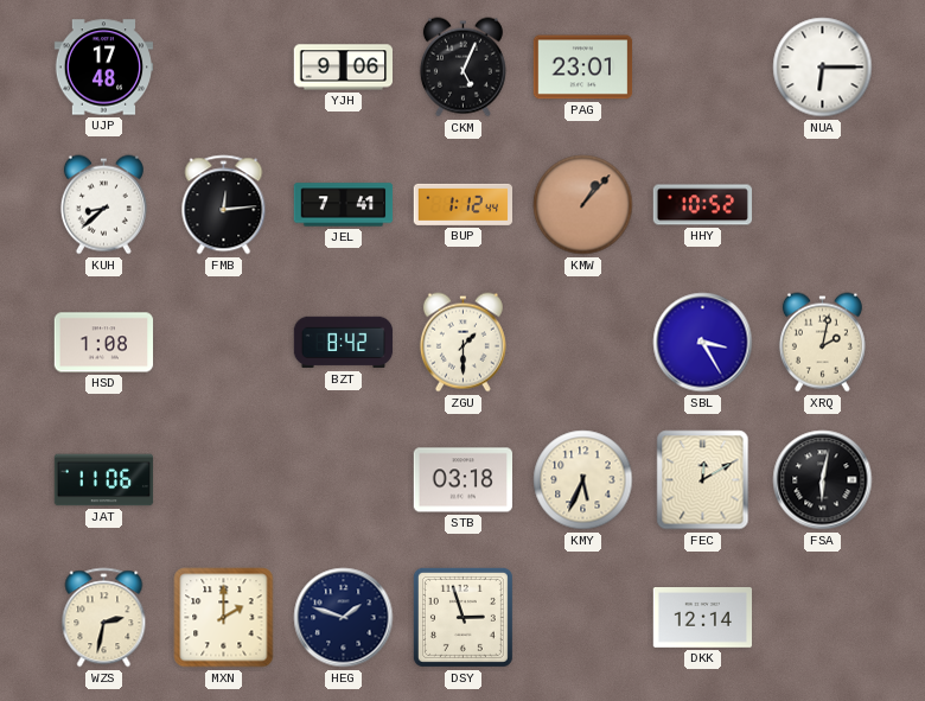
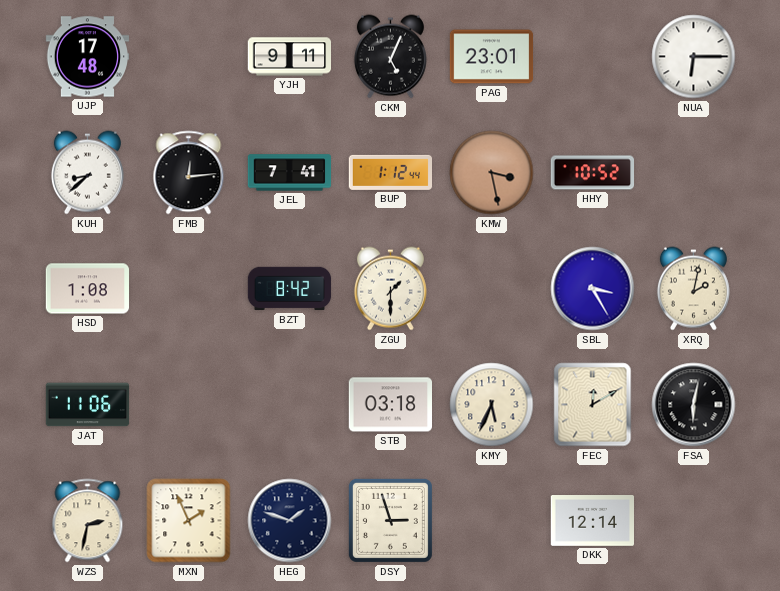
YJH: 9:06 -> 9:11 (289, 57)
KMW: 1:07 -> 3:28 (492, 173)
MXN: 2:00 -> 1:56 (189, 521)
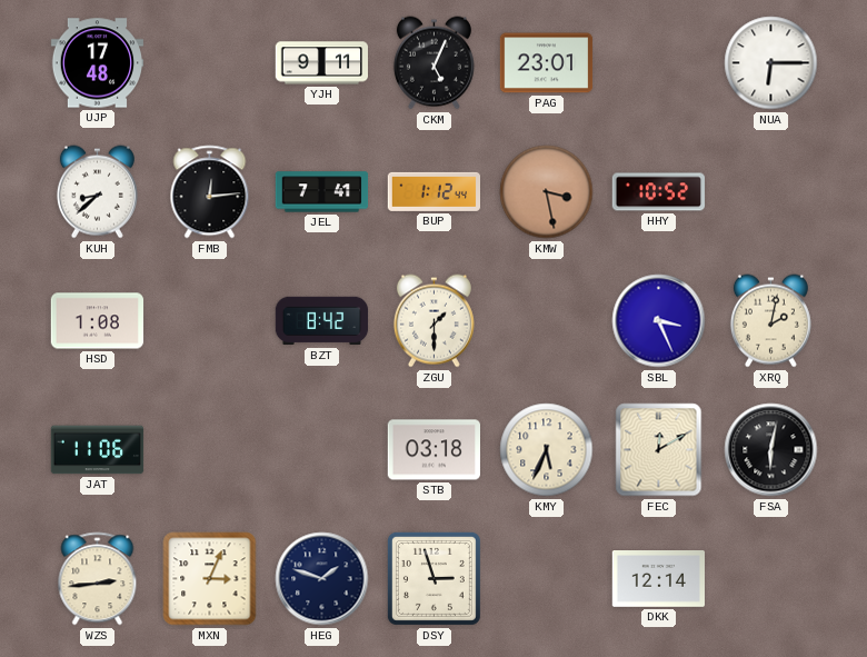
SBL: 3:25 -> 3:26 (659, 321)
WZS: 2:32 -> 2:44 (98, 579)
MXN: 1:56 -> 3:04 (210, 579)
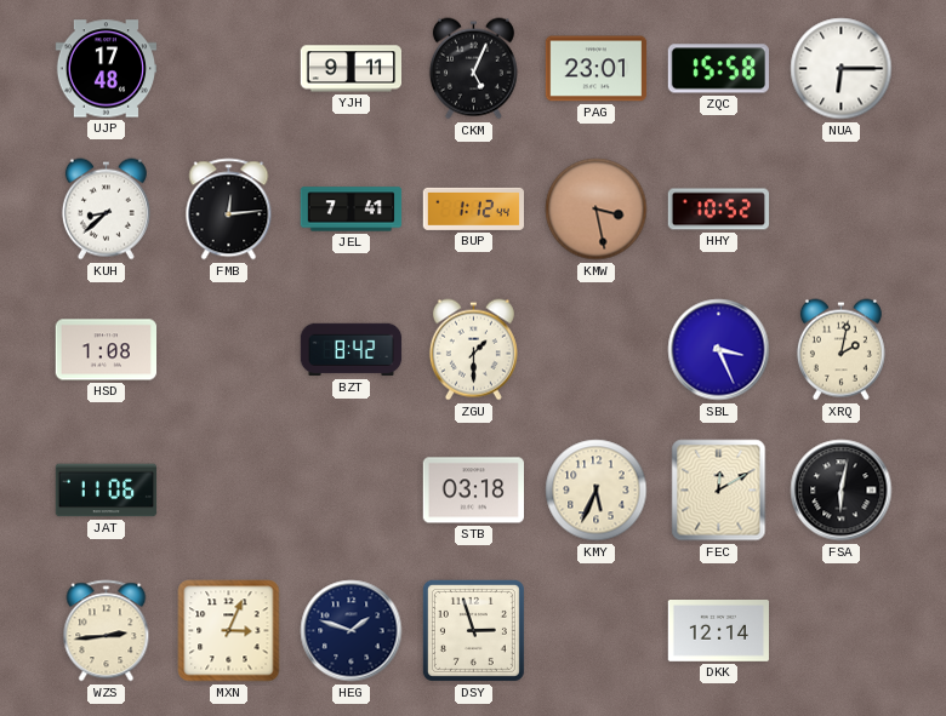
ZQC: none -> 15:58 (718, 69)
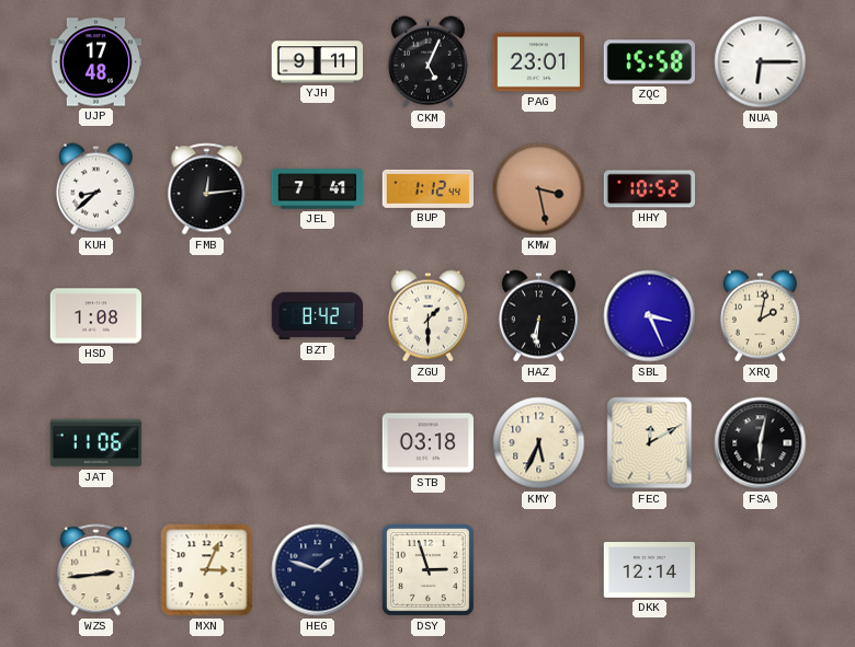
HAZ: none -> 6:31 (538, 316)
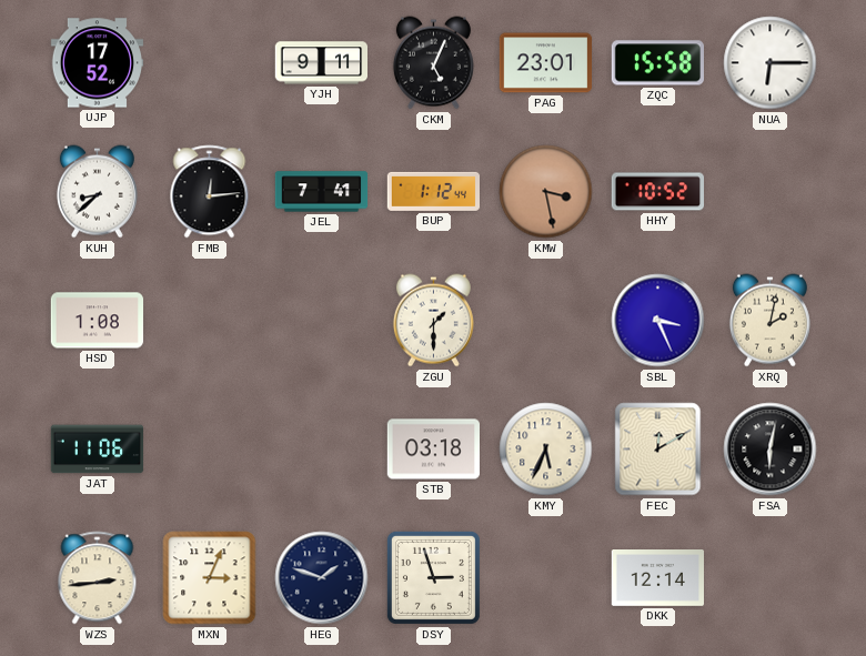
UJP: 17:48 -> 17:52 (98, 63)
BZT: 8:42 -> none (318, 316)
HAZ: 6:31 -> none (538, 316)
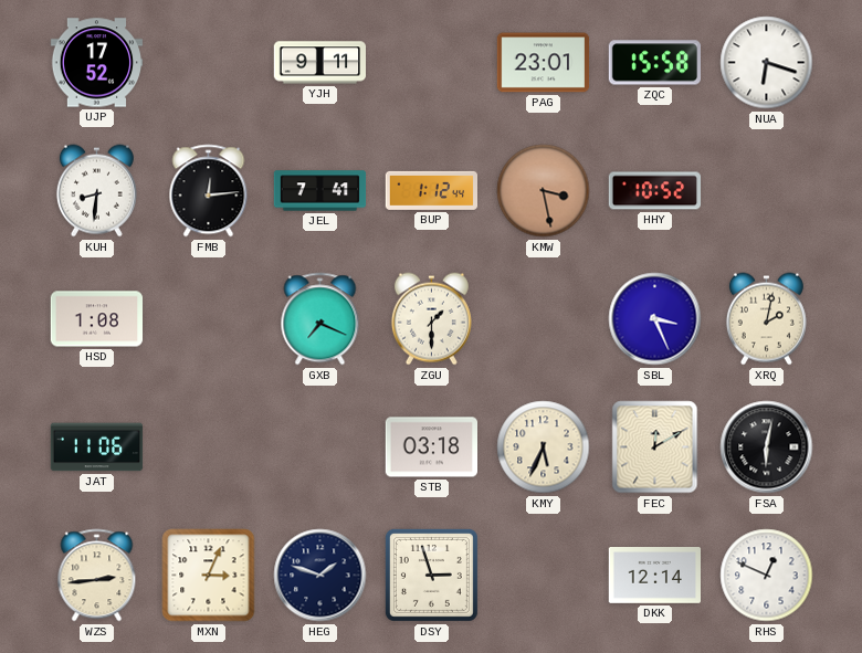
CKM: 5:04 -> none (433, 63)
NUA: 6:15 -> 6:18 (767, 63)
KUH: 8:38 -> 8:31 (96, 191)
GXB: none -> 7:19 (320, 319)
RHS: none -> 12:49 (767, 576)
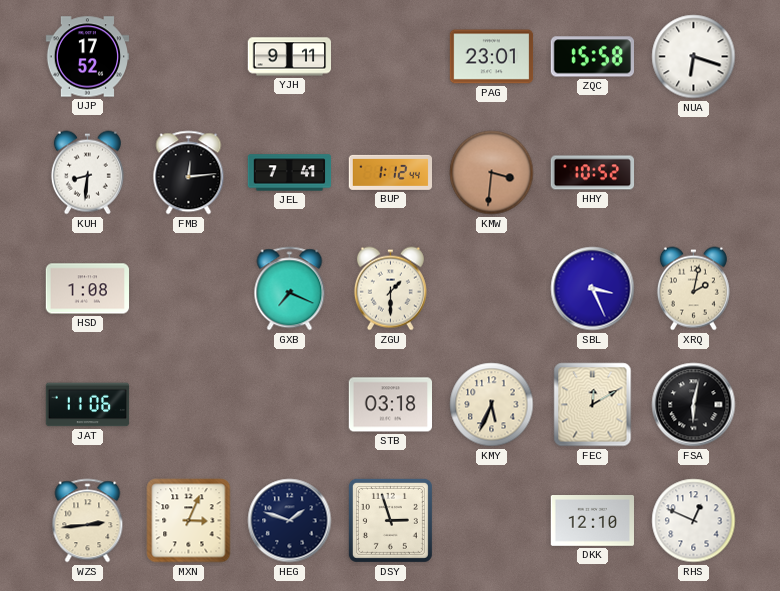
KMW: 3:28 -> 3:31 (492, 173)
DKK: 12:14 -> 12:10 (592, 521)
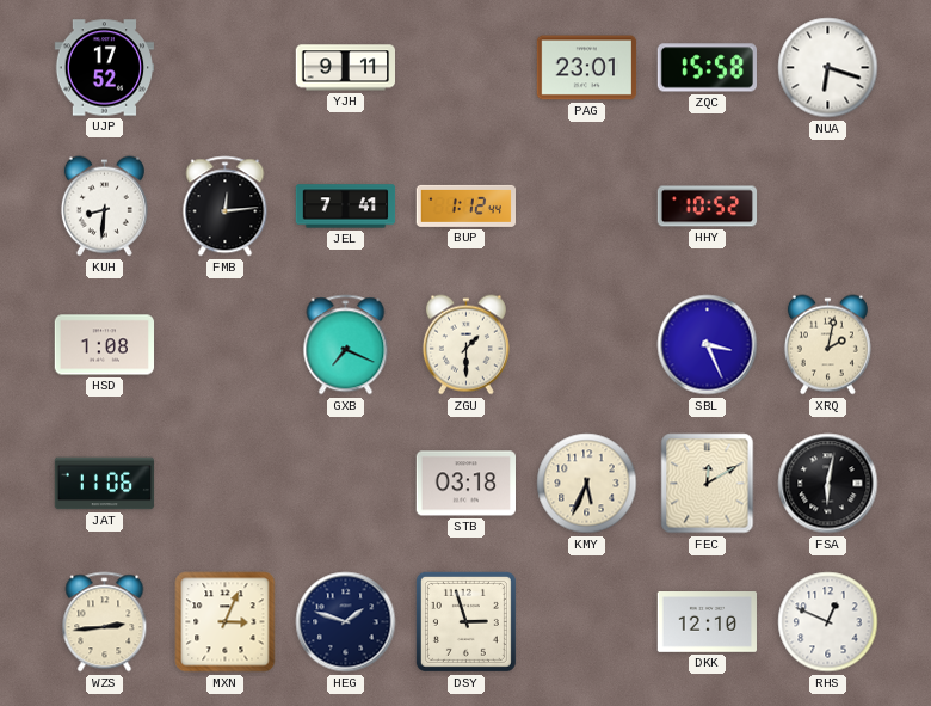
KMW: 3:31 -> none (492, 173)
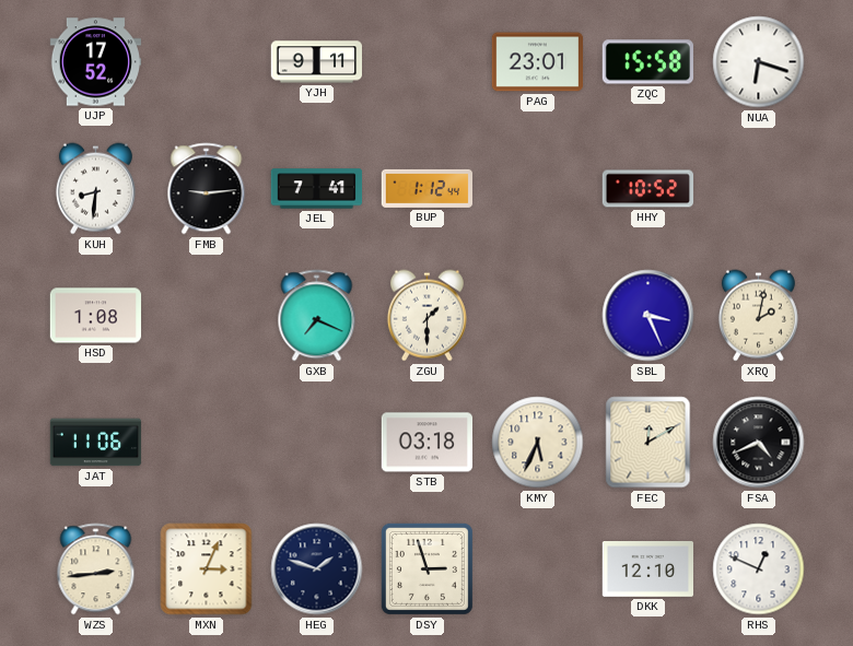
FMB: 12:14 -> 9:14 (207, 189)
FSA: 6:02 -> 4:41 (759, 443)
